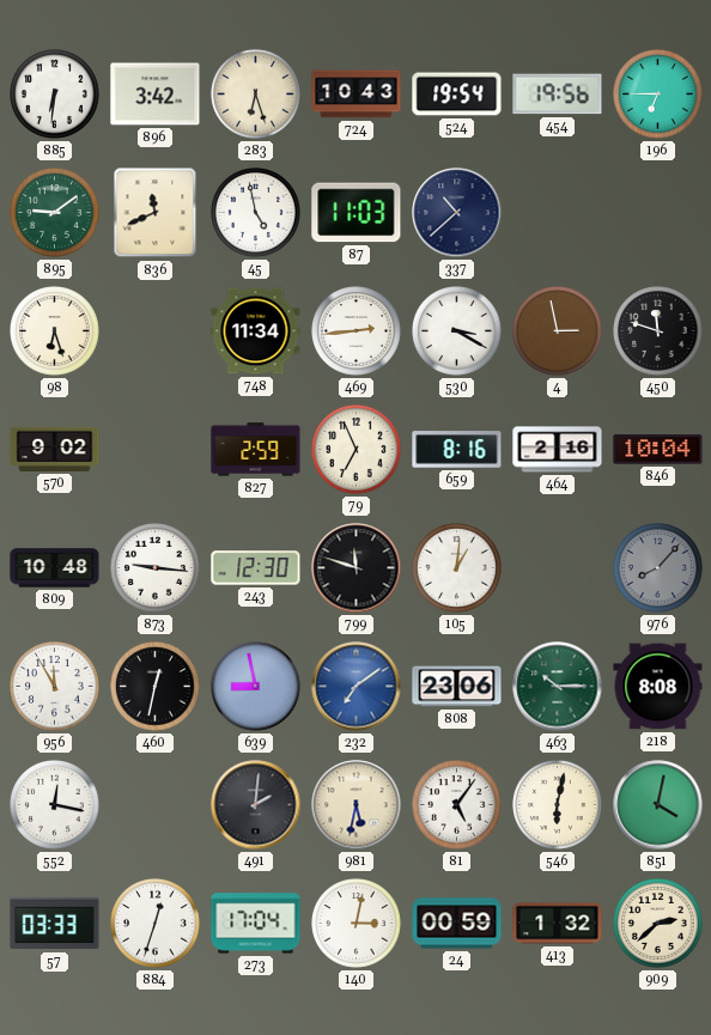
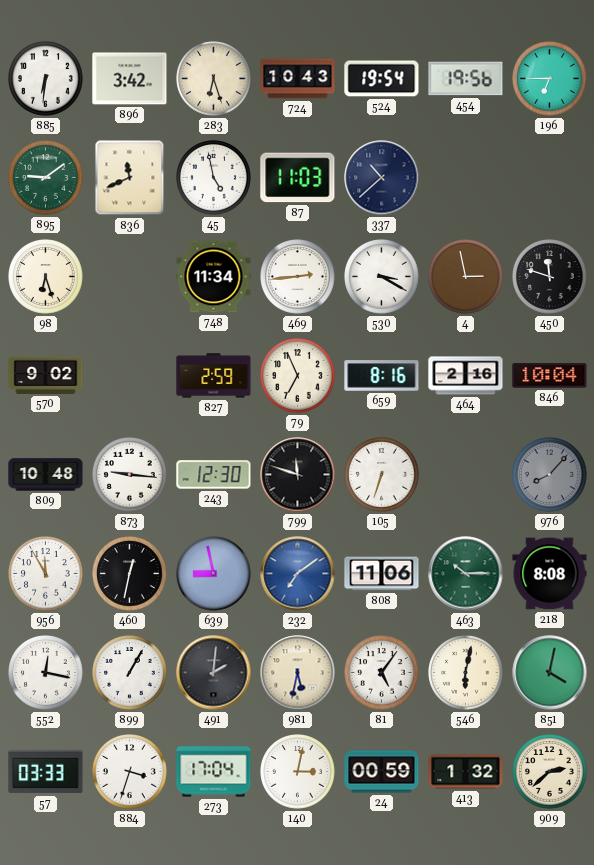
105: 1:01 -> 6:33 (382, 475)
808: 23:06 -> 11:06 (382, 574)
899: none -> 1:05 (130, 673)
884: 12:33 -> 3:33 (130, 772)
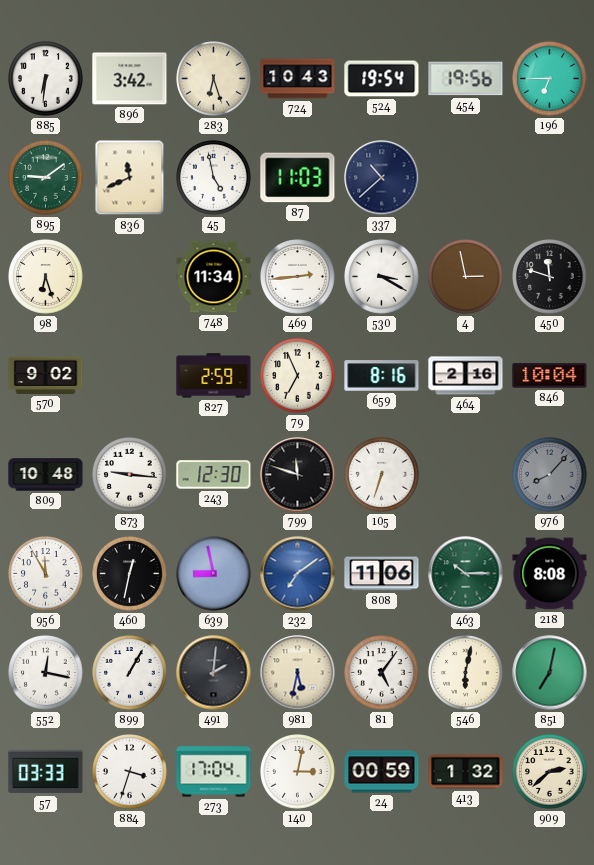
851: 4:02 -> 7:02 (550, 673)
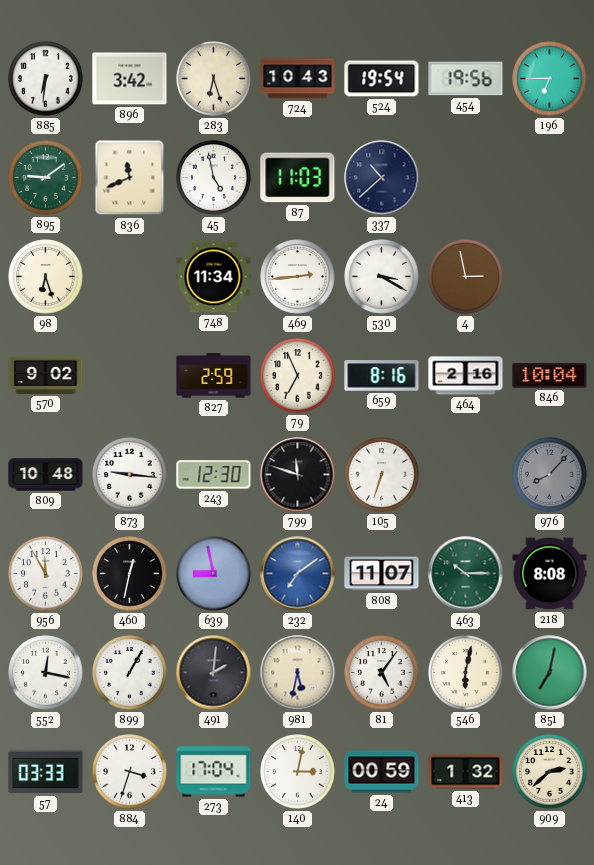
450: 11:48 -> none (550, 277)
808: 11:06 -> 11:07 (382, 574)
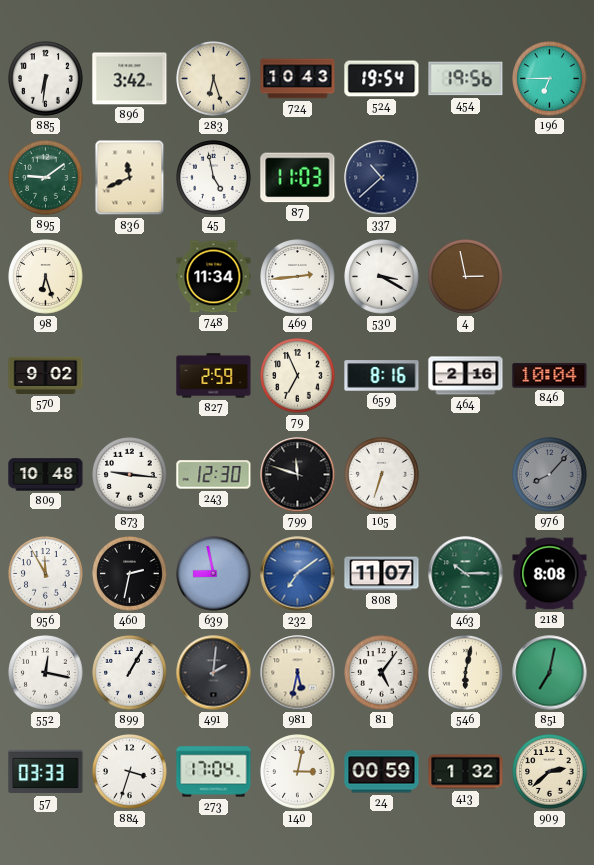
460: 12:32 -> 2:32 (130, 574)
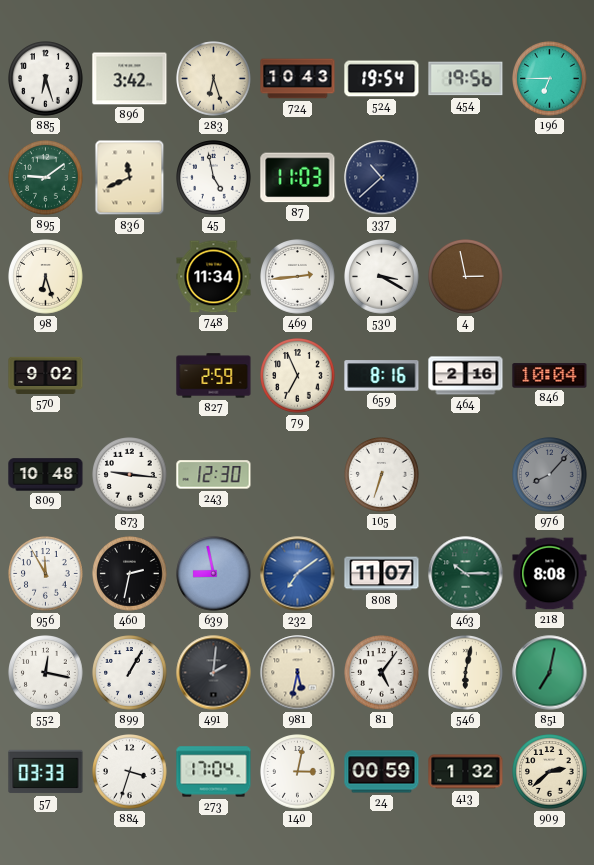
885: 6:31 -> 6:27 (46, 79)
799: 11:48 -> none (298, 475)
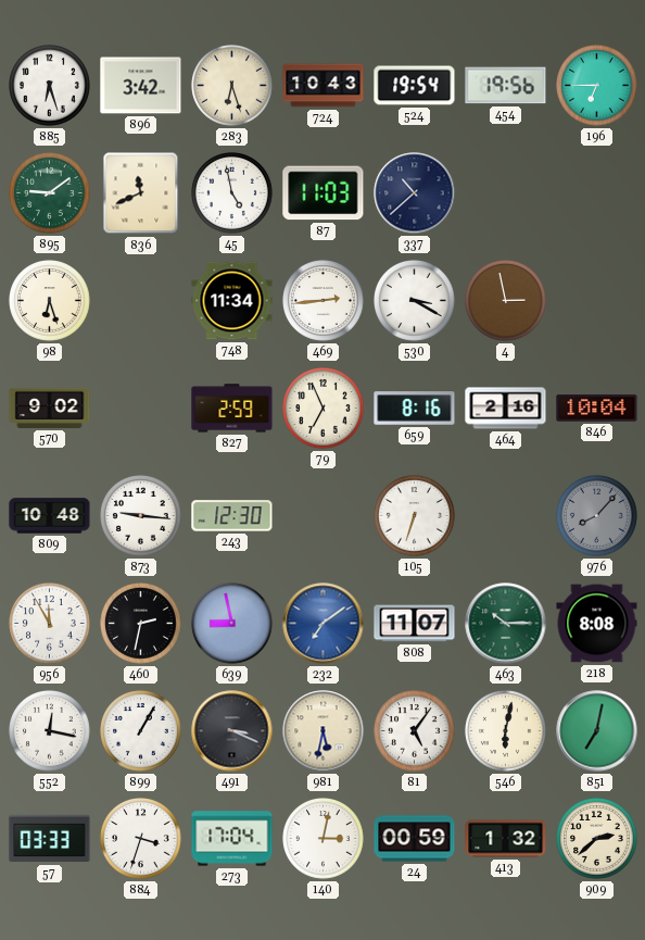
491: 2:01 -> 3:19 (232, 731)
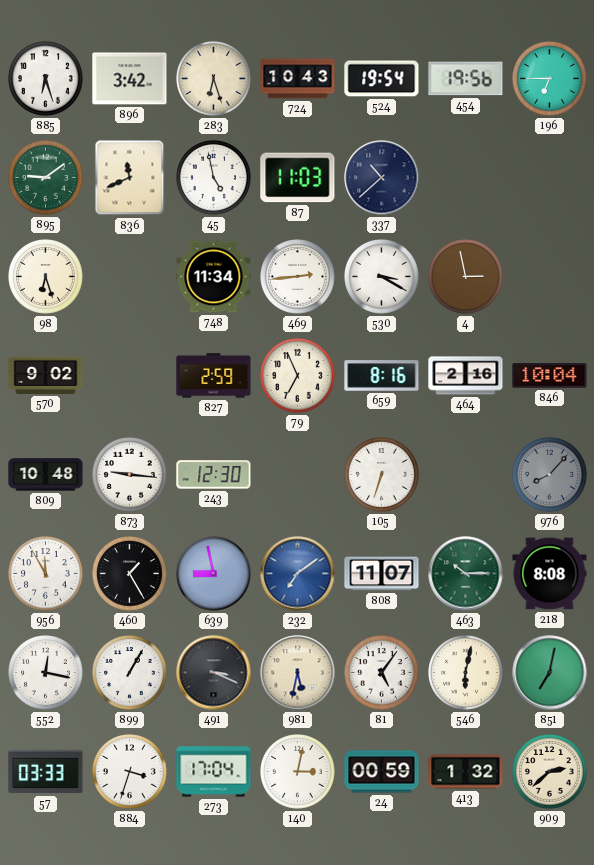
460: 2:32 -> 1:25 (130, 574)
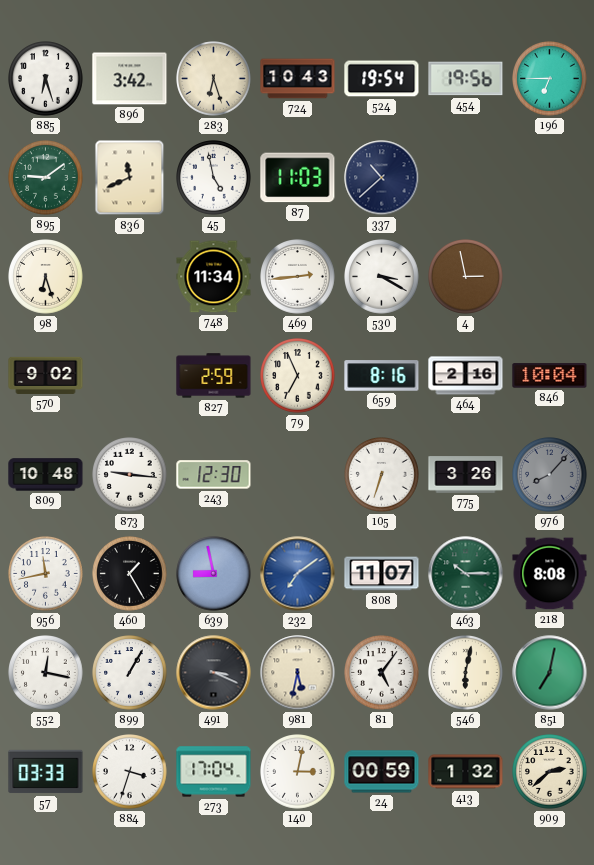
775: none -> 3:26 (466, 475)
956: 11:55 -> 11:43 (46, 574)
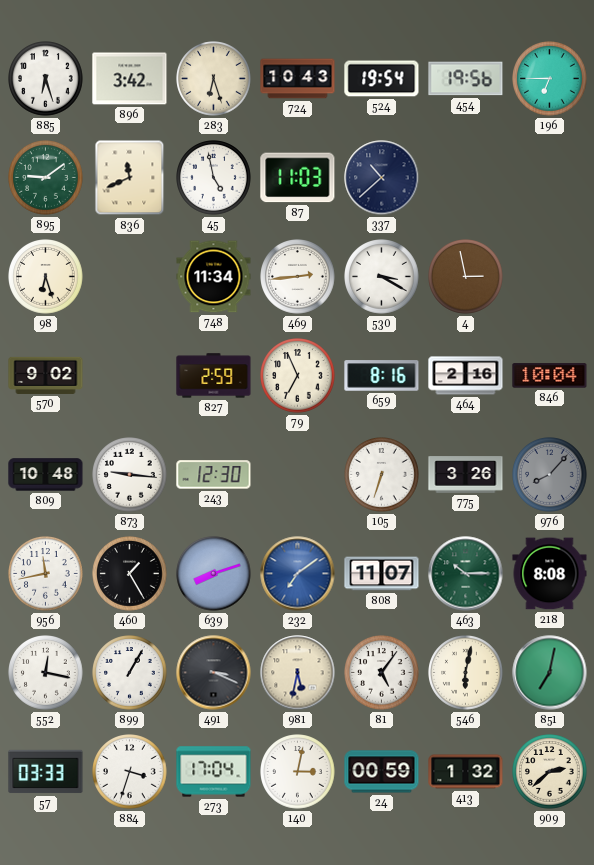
639: 8:58 -> 8:12 (214, 574)
